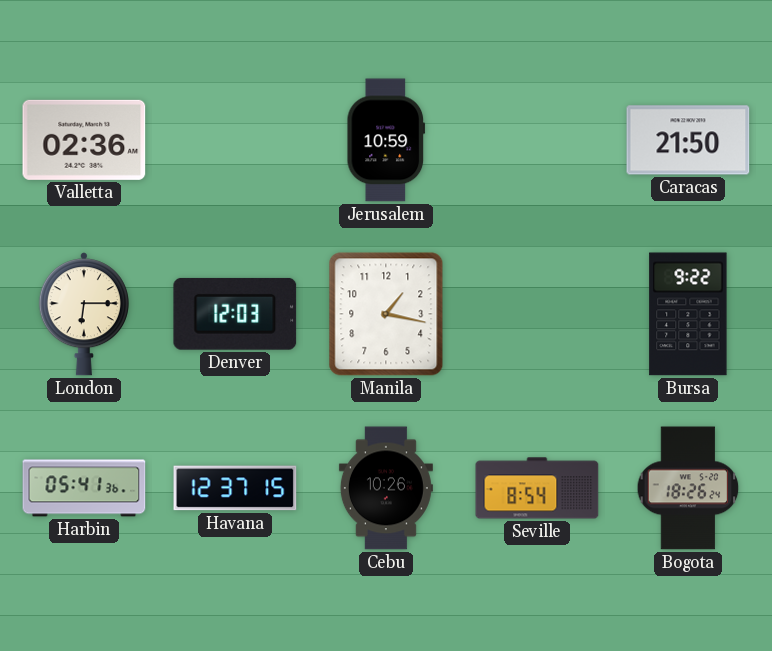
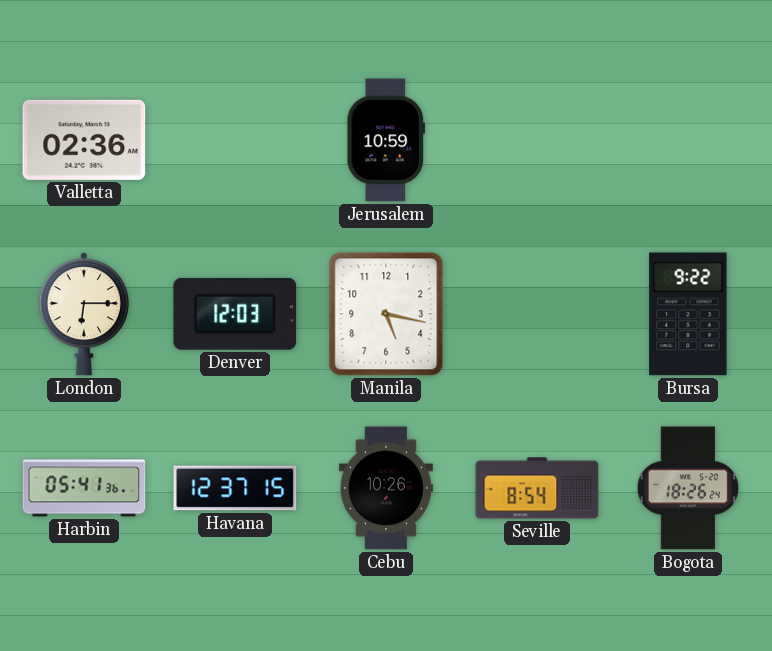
Caracas: 21:50 -> none (688, 140)
Manila: 1:17 -> 5:17 (386, 314)
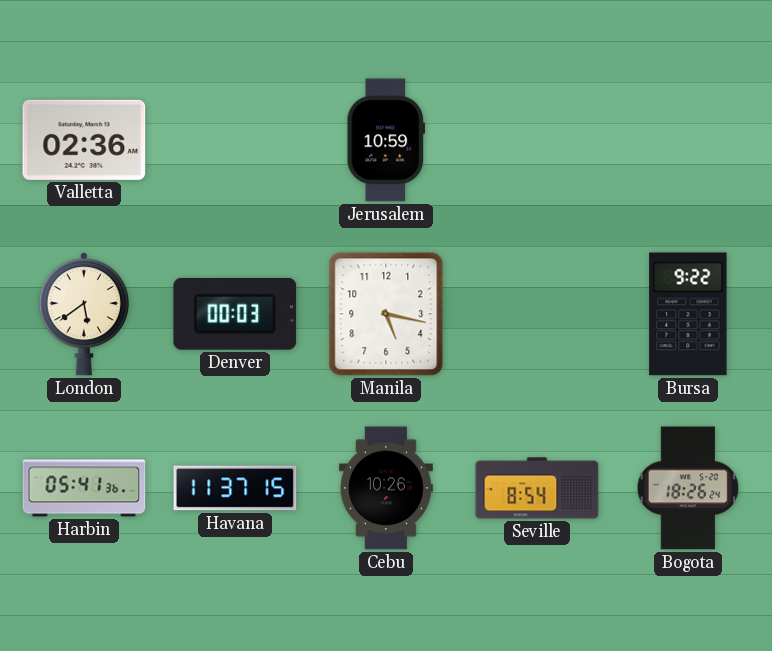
London: 6:15 -> 5:39 (84, 314)
Denver: 12:03 -> 00:03 (235, 314)
Havana: 12:37 -> 11:37 (235, 488)
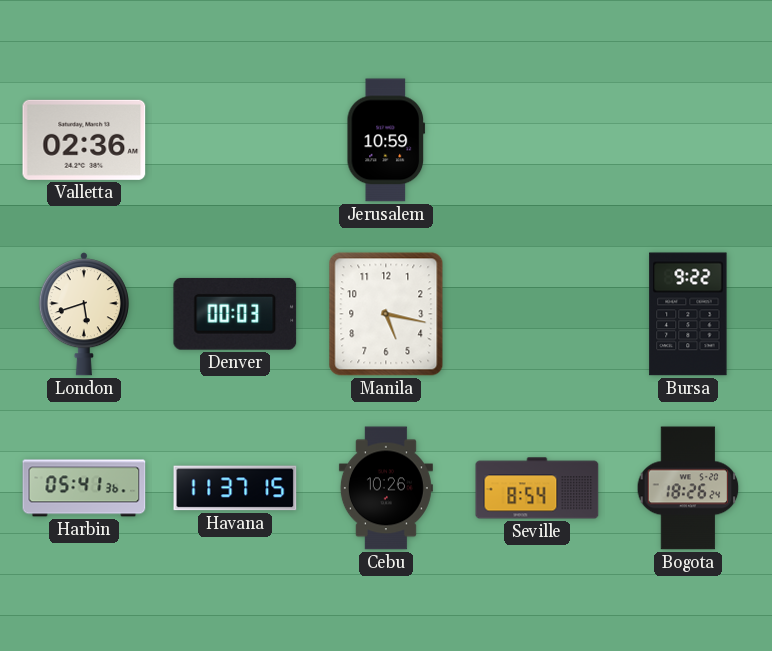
London: 5:39 -> 5:42 (84, 314)
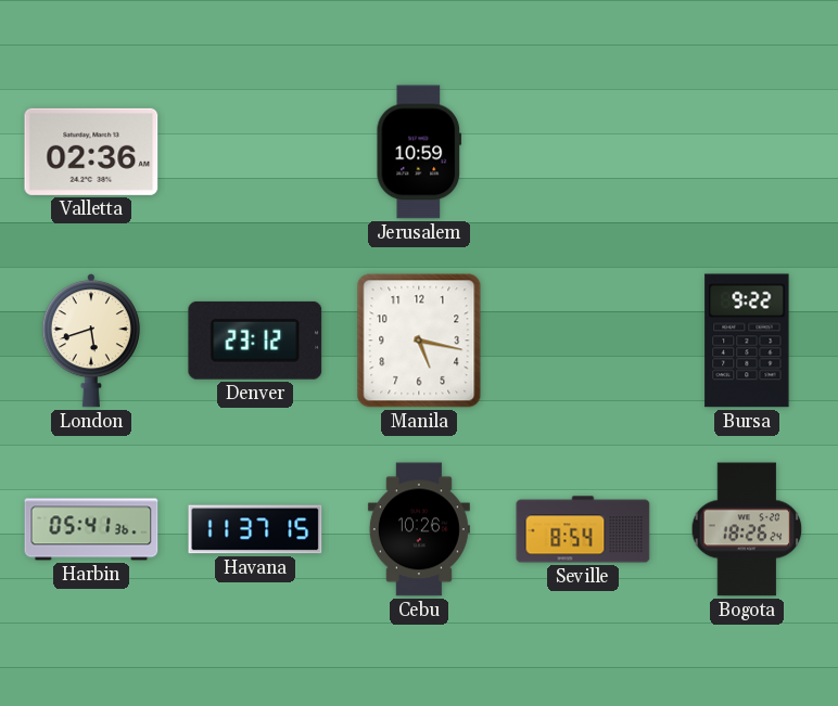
Denver: 00:03 -> 23:12 (255, 341)
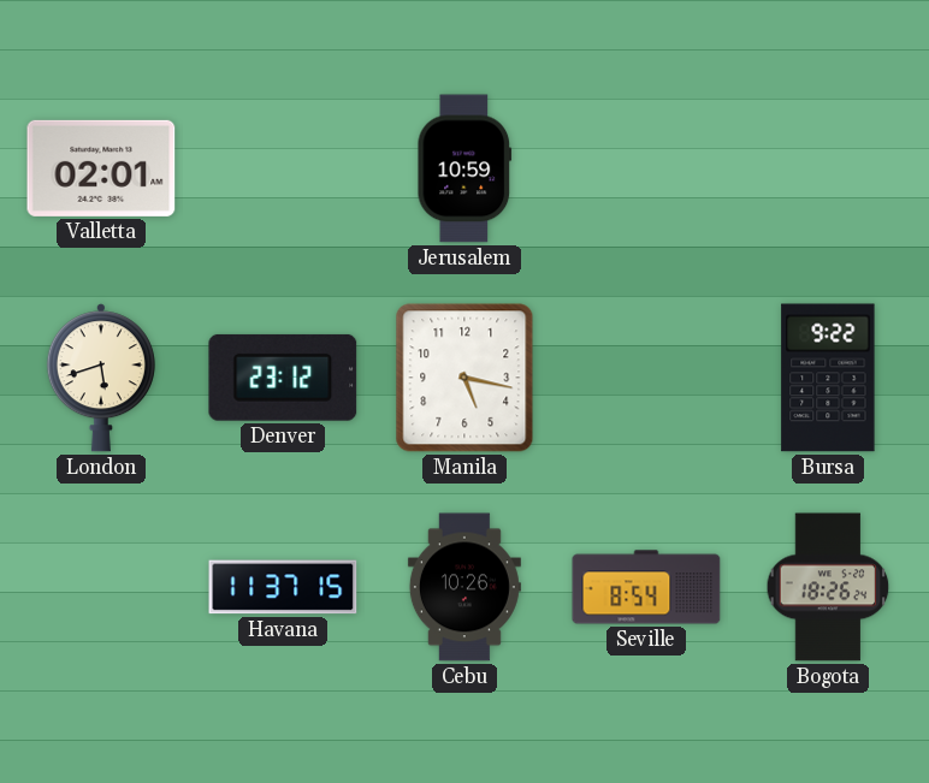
Valletta: 02:36 -> 02:01 (101, 168)
Harbin: 05:41 -> none (91, 529)
